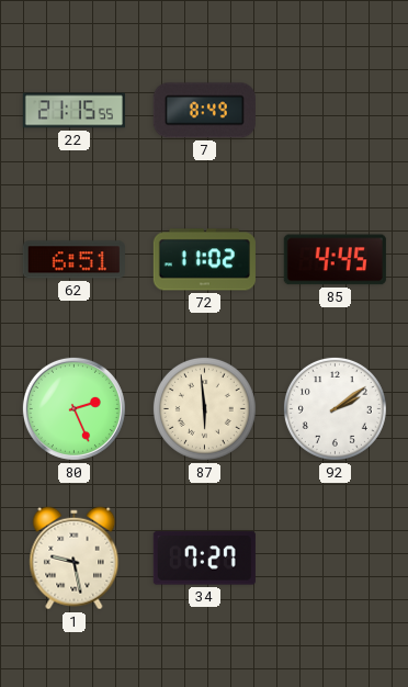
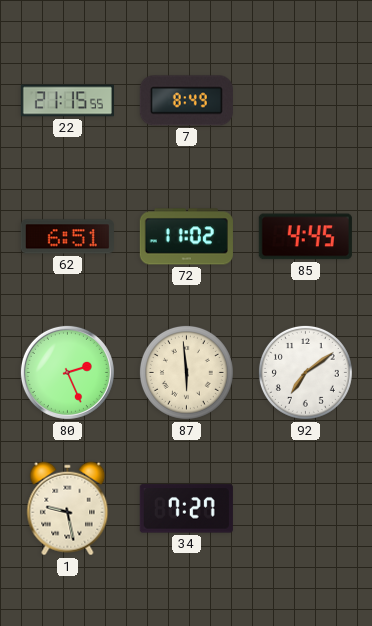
92: 2:09 -> 7:09 (305, 372)
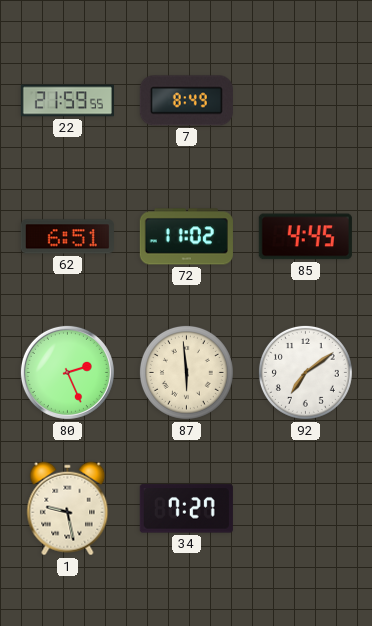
22: 21:15 -> 21:59 (67, 101)
